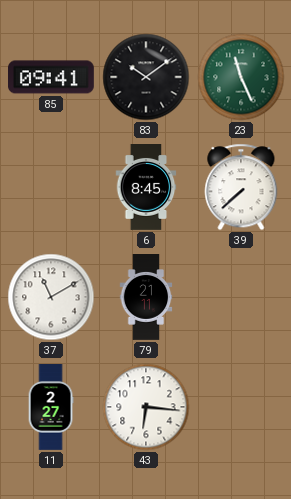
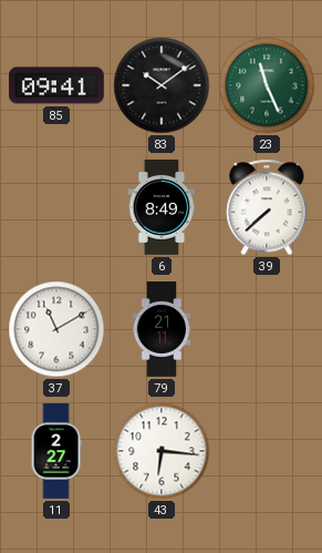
6: 8:45 -> 8:49 (162, 208)
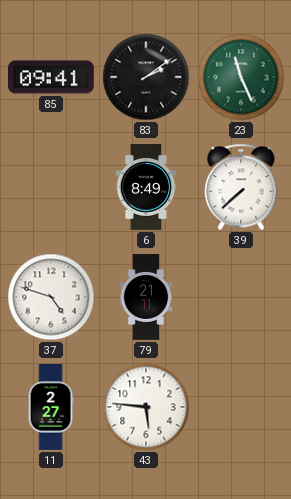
83: 10:09 -> 2:09 (146, 77)
37: 11:10 -> 4:48 (51, 297)
43: 6:16 -> 5:46 (146, 407)
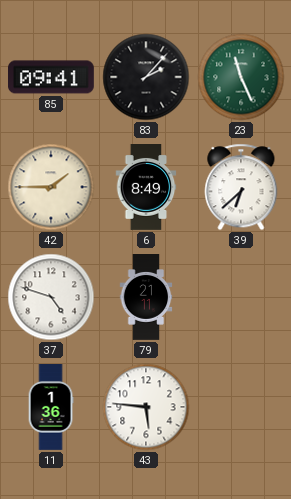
83: 2:09 -> 2:07 (146, 77)
42: none -> 1:45 (51, 187)
39: 7:38 -> 6:38 (241, 187)
11: 2:27 -> 1:36 (51, 408)
